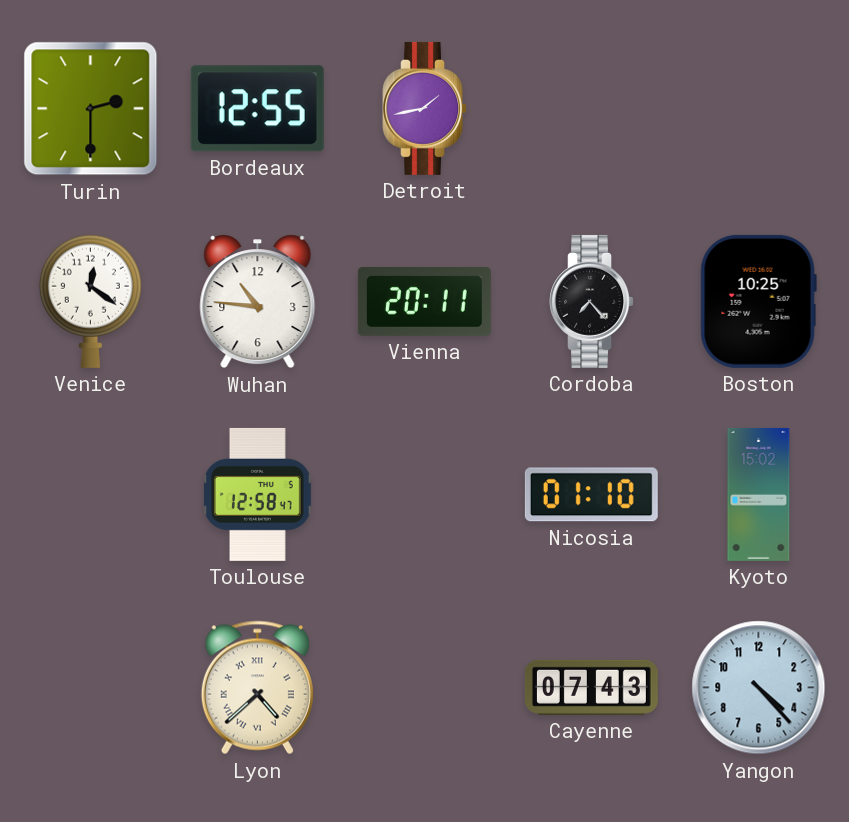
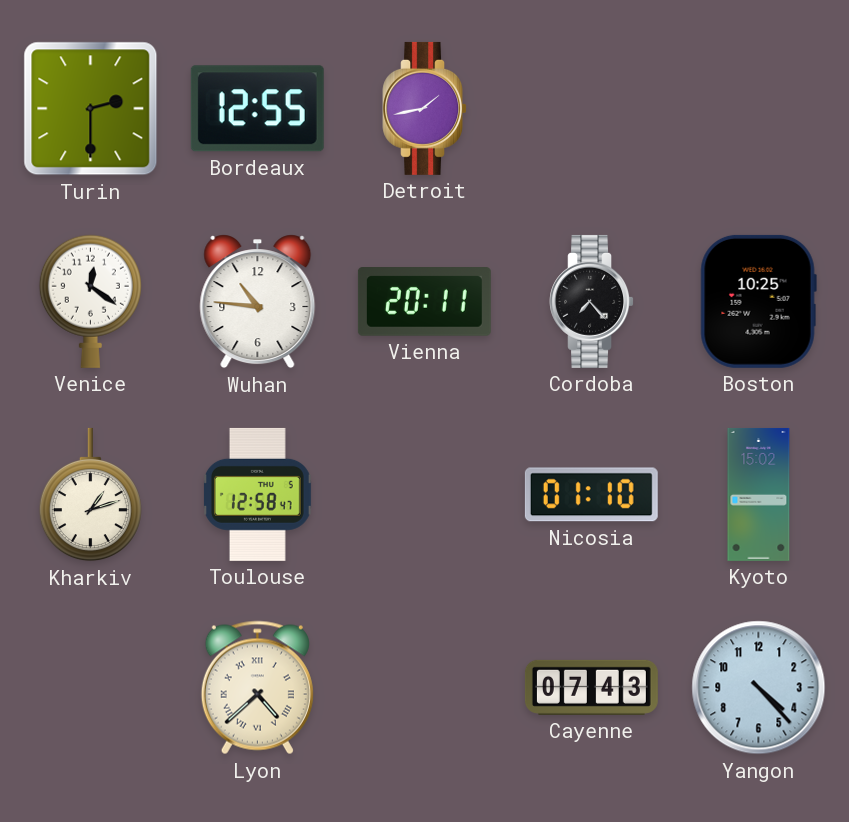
Kharkiv: none -> 1:12 (90, 495)
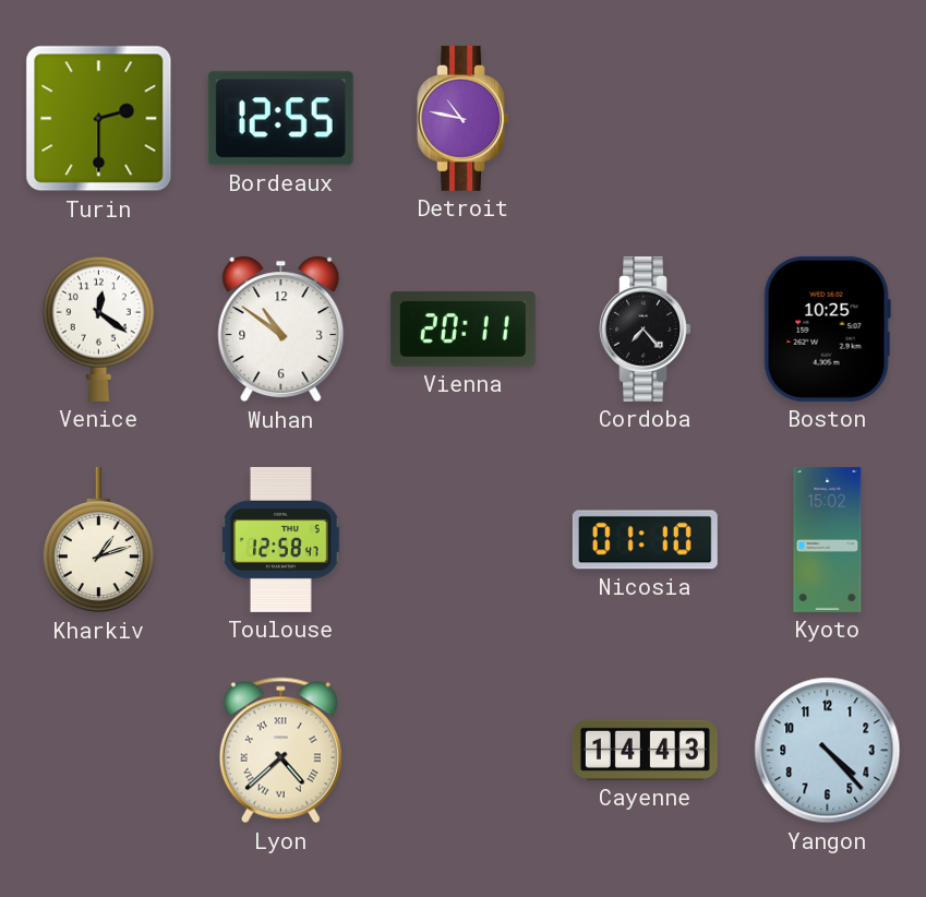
Detroit: 1:43 -> 10:47 (462, 118)
Wuhan: 10:46 -> 10:51 (281, 330)
Cayenne: 07:43 -> 14:43 (645, 750)
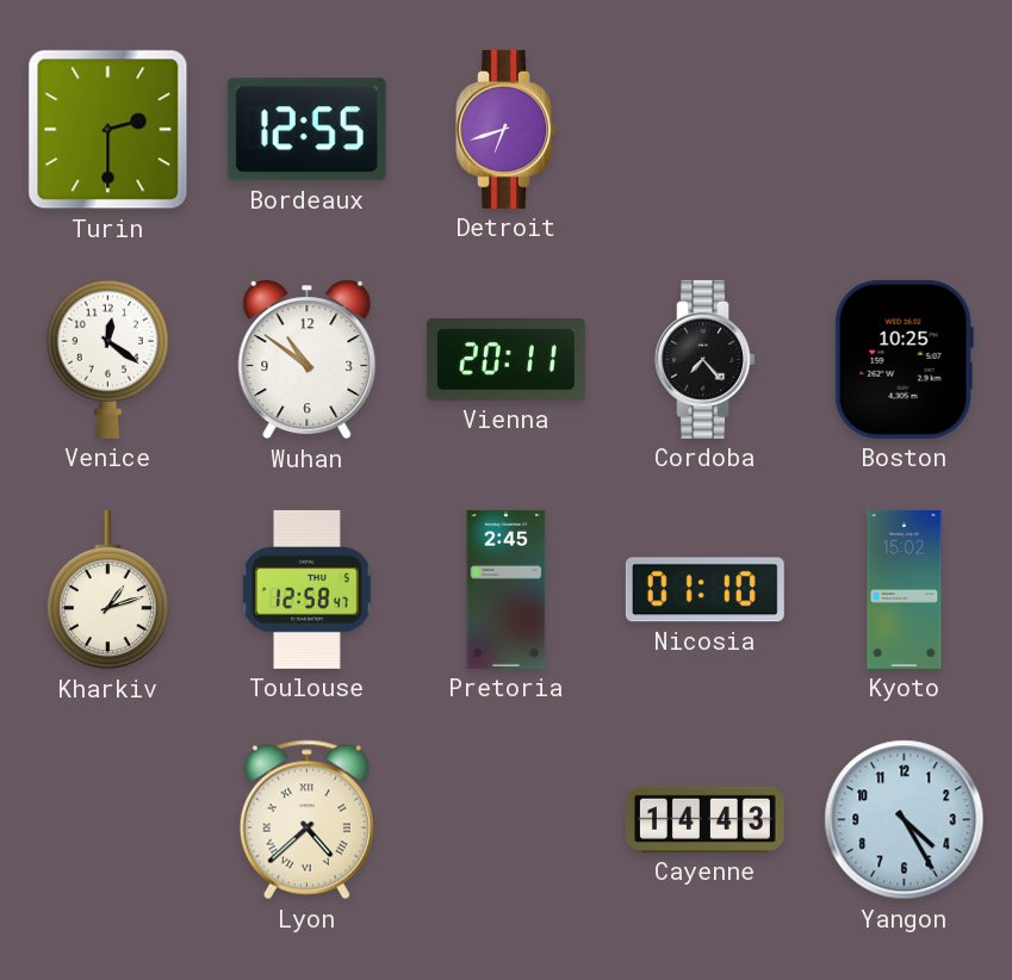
Detroit: 10:47 -> 6:42 (505, 129)
Pretoria: none -> 2:45 (507, 589)
Yangon: 4:23 -> 4:25 (905, 820)
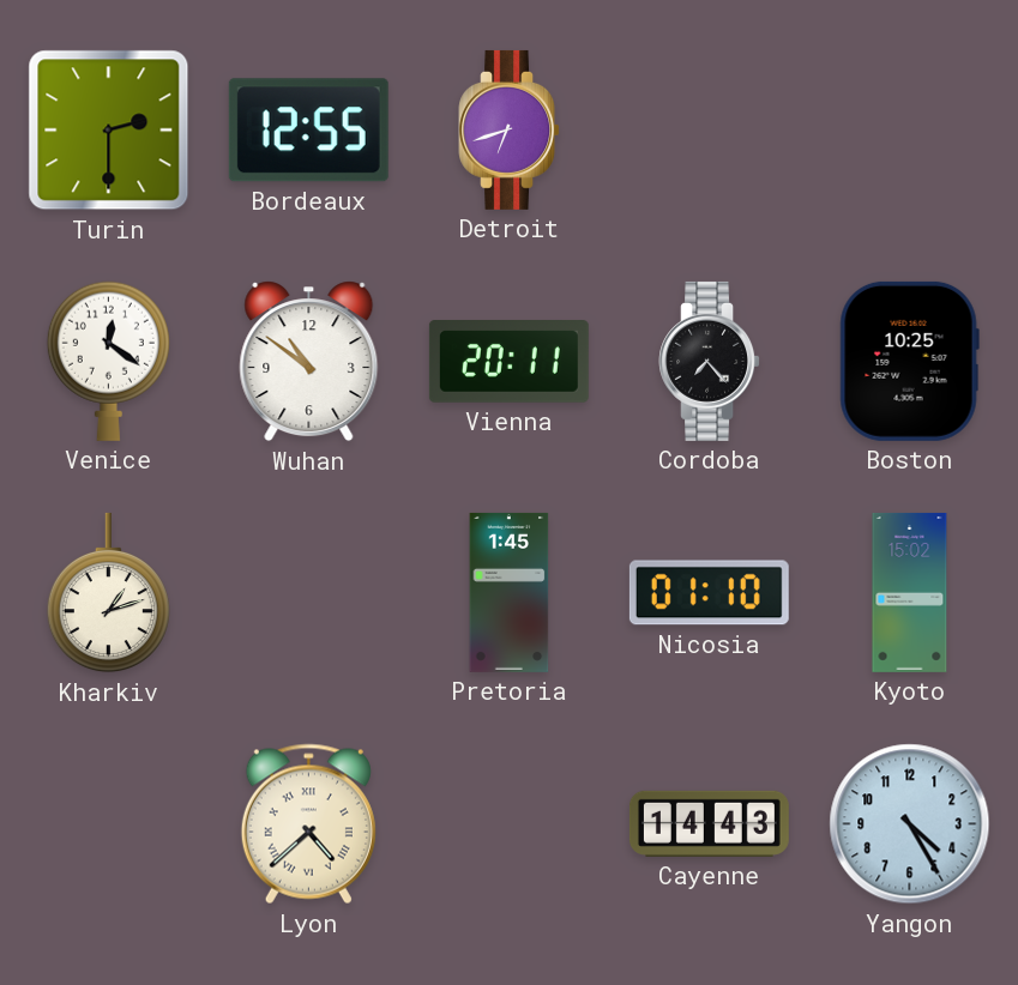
Toulouse: 12:58 -> none (306, 589)
Pretoria: 2:45 -> 1:45 (510, 592)
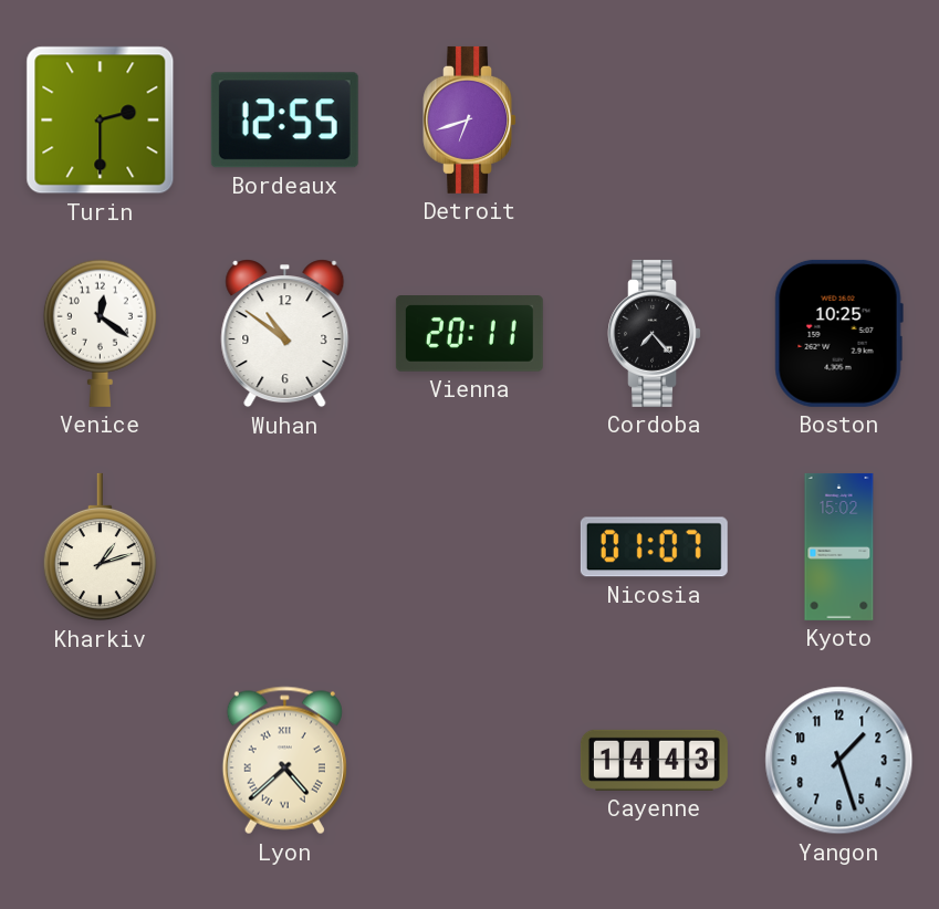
Pretoria: 1:45 -> none (510, 592)
Nicosia: 01:10 -> 01:07 (654, 547)
Yangon: 4:25 -> 1:27 (839, 761)
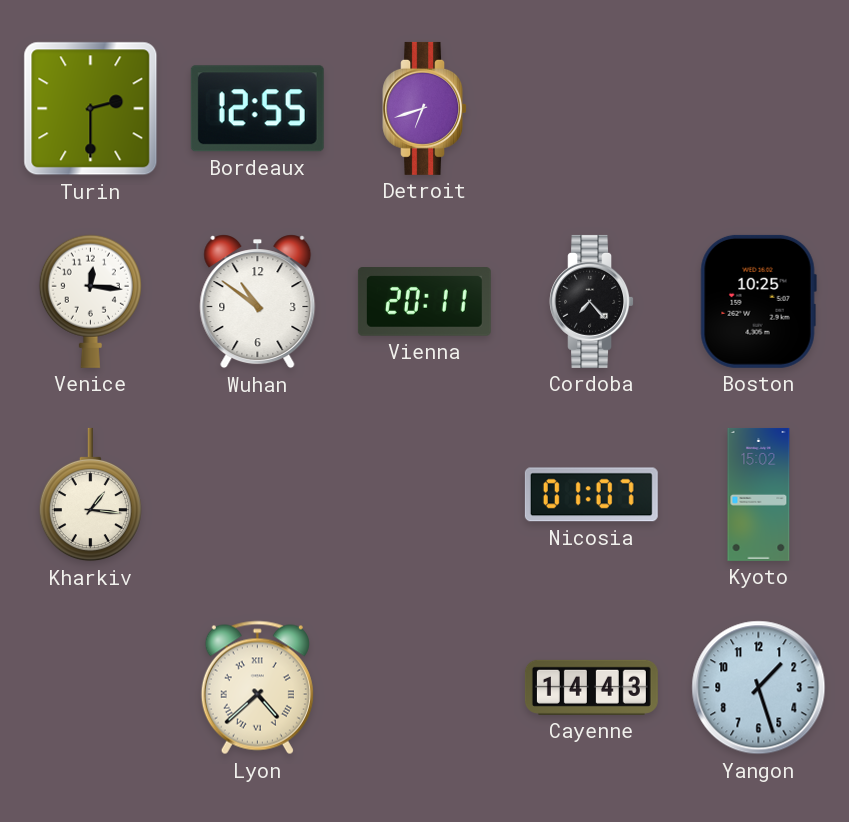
Venice: 12:21 -> 12:16 (90, 301)
Kharkiv: 1:12 -> 1:16 (90, 495)
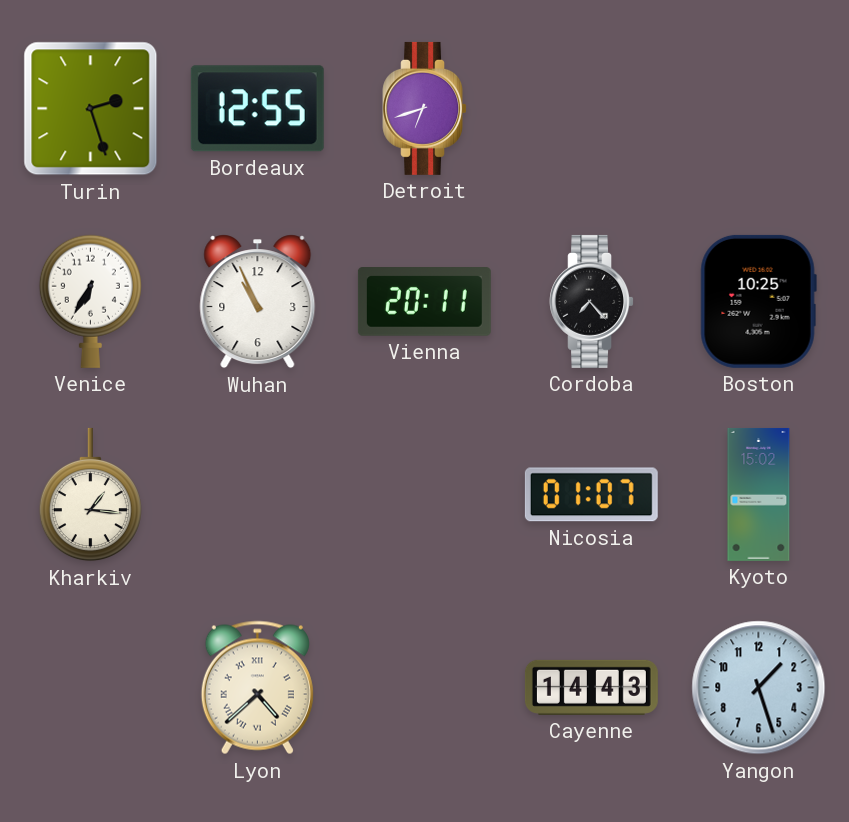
Turin: 2:30 -> 2:27 (91, 109)
Venice: 12:16 -> 6:35 (90, 301)
Wuhan: 10:51 -> 10:56 (258, 302)
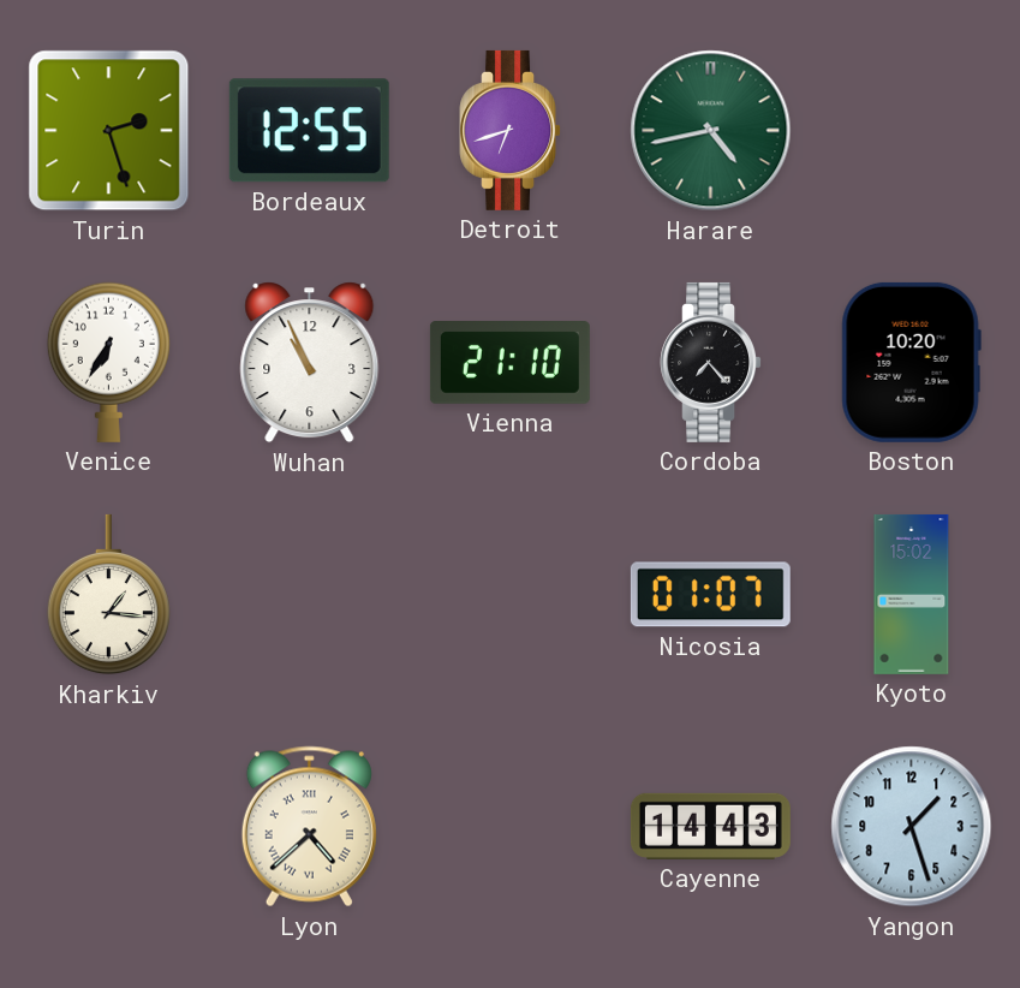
Harare: none -> 4:43 (711, 131)
Vienna: 20:11 -> 21:10 (509, 363)
Boston: 10:25 -> 10:20 (911, 362)
